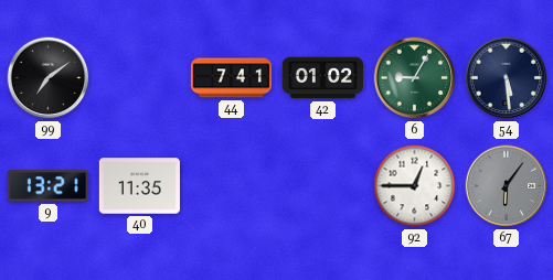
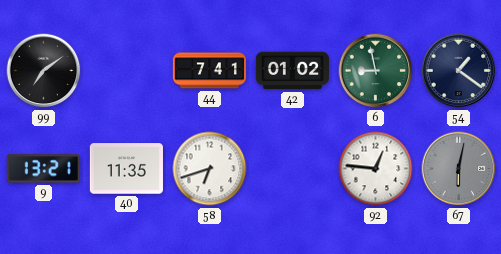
6: 9:05 -> 8:58 (376, 71)
54: 5:29 -> 1:21 (459, 71)
58: none -> 6:42 (210, 169)
92: 12:45 -> 12:46 (376, 169)
67: 6:06 -> 6:02 (459, 169)
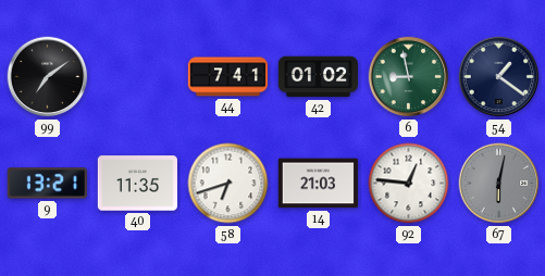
14: none -> 21:03 (318, 184)
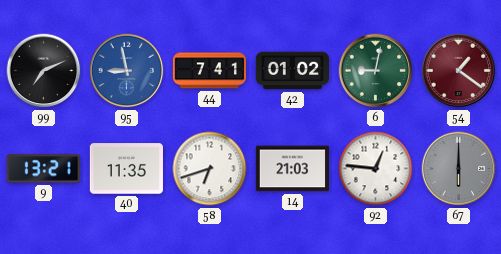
99: 7:09 -> 7:11 (44, 71)
95: none -> 8:58 (127, 71)
6: 8:58 -> 9:02 (376, 71)
54 dial: navy -> burgundy (459, 71)
67: 6:02 -> 6:00 (459, 169)
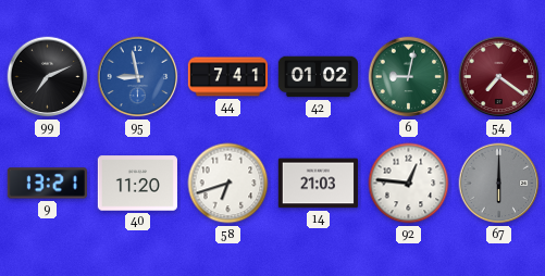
54: 1:21 -> 7:21 (499, 77)
40: 11:35 -> 11:20 (137, 184)
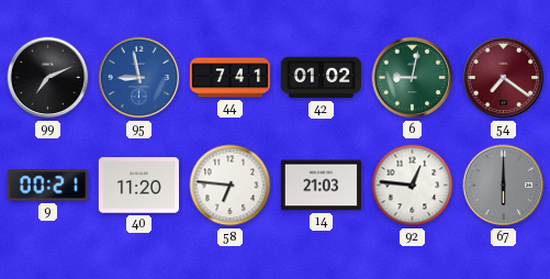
9: 13:21 -> 00:21 (47, 186)
58: 6:42 -> 6:46 (231, 186)
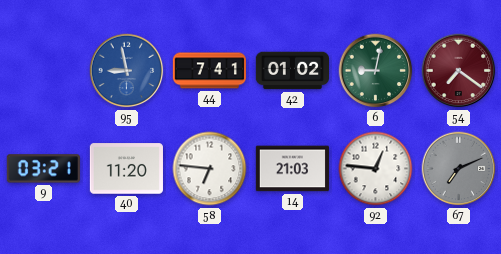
99: 7:11 -> none (48, 78)
9: 00:21 -> 03:21 (43, 169)
67: 6:00 -> 7:11 (459, 169)
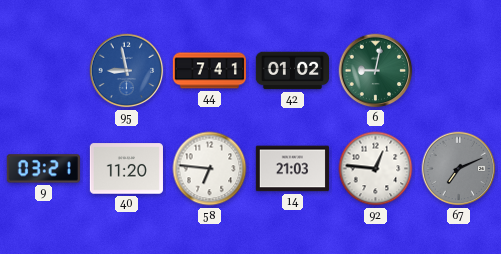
54: 7:21 -> none (459, 71)
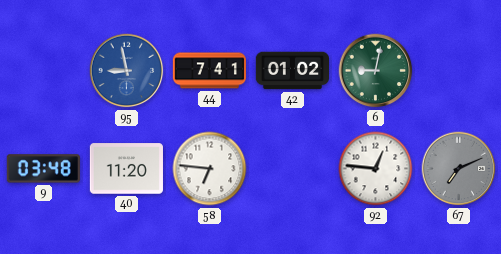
9: 03:21 -> 03:48 (43, 169)
14: 21:03 -> none (292, 169)
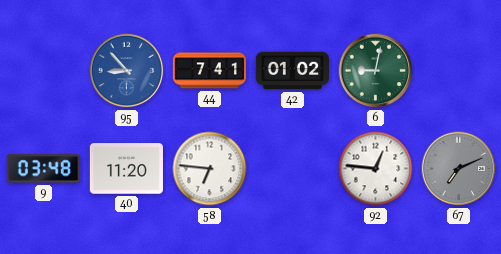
95: 8:58 -> 8:53 (127, 71)
